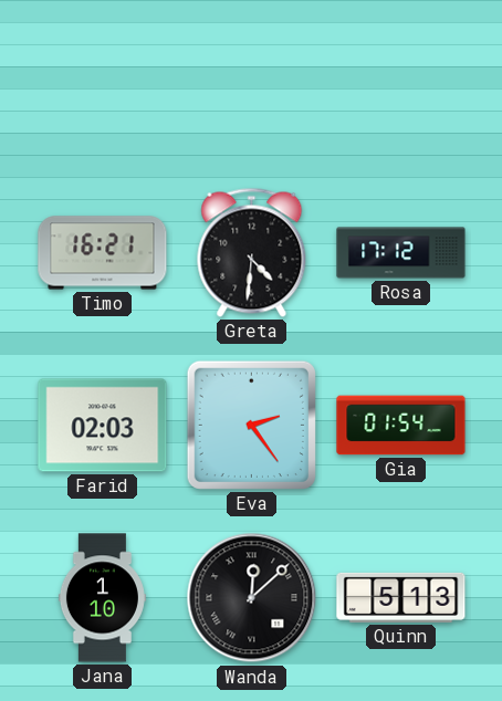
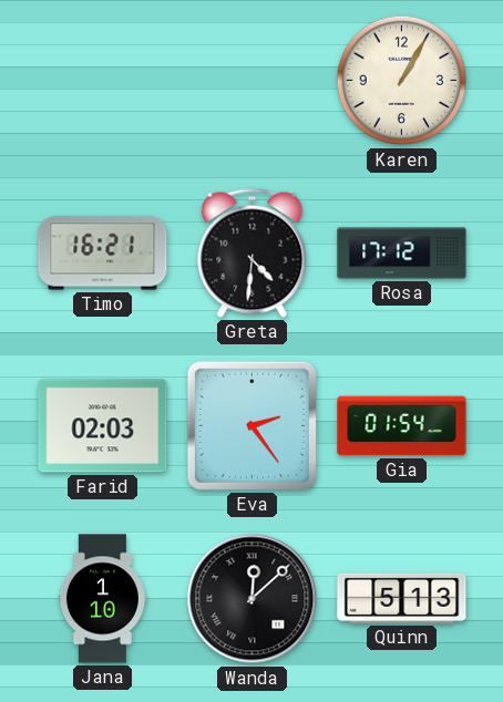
Karen: none -> 1:05 (402, 81)
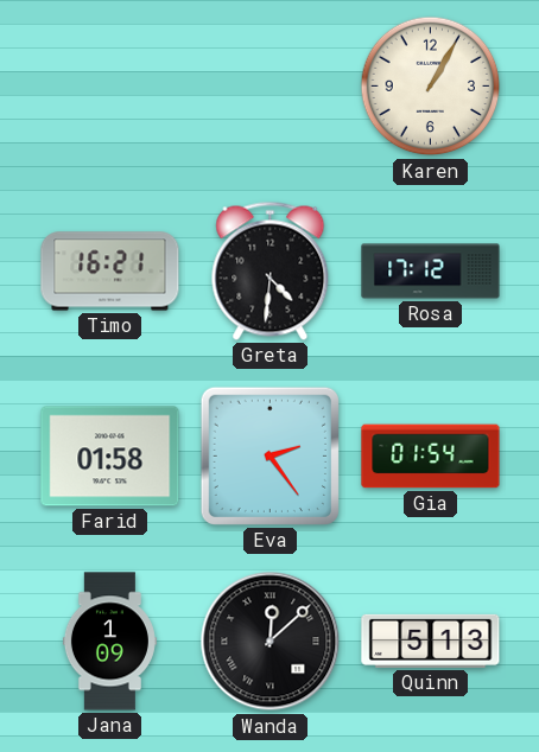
Farid: 02:03 -> 01:58 (110, 457)
Jana: 1:10 -> 1:09 (109, 642)
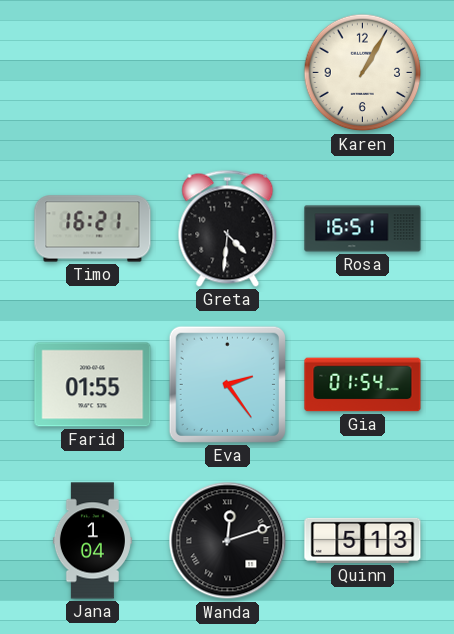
Rosa: 17:12 -> 16:51 (363, 229)
Farid: 01:58 -> 01:55 (93, 385)
Jana: 1:09 -> 1:04 (92, 541)
Wanda: 12:08 -> 12:12 (228, 541)
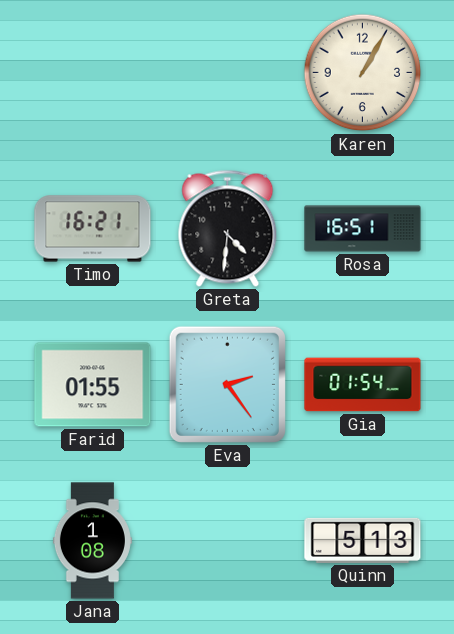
Jana: 1:04 -> 1:08 (92, 541)
Wanda: 12:12 -> none (228, 541)
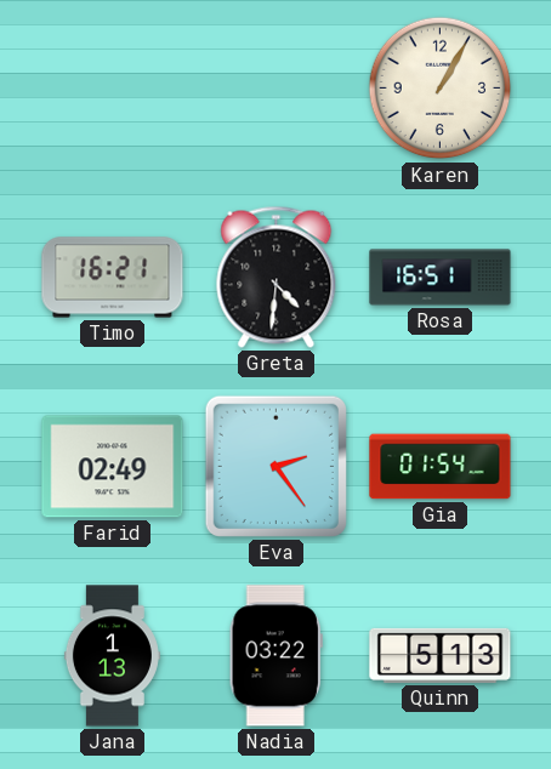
Farid: 01:55 -> 02:49 (113, 467)
Jana: 1:08 -> 1:13 (112, 656)
Nadia: none -> 03:22 (275, 656)
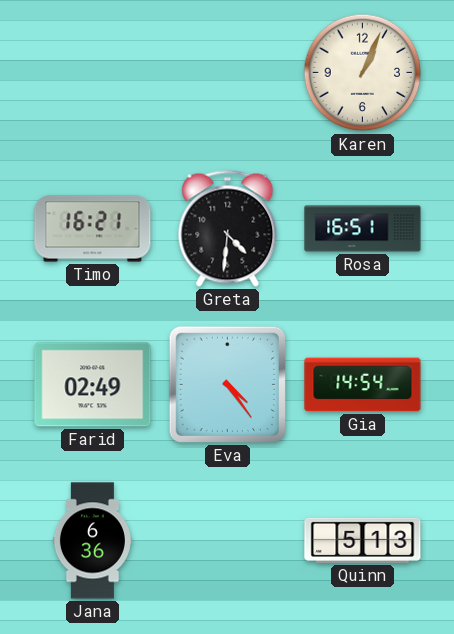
Karen: 1:05 -> 1:04 (363, 73)
Eva: 2:24 -> 4:24 (227, 384)
Gia: 01:54 -> 14:54 (363, 385)
Jana: 1:13 -> 6:36 (92, 541)
Nadia: 03:22 -> none (275, 656)
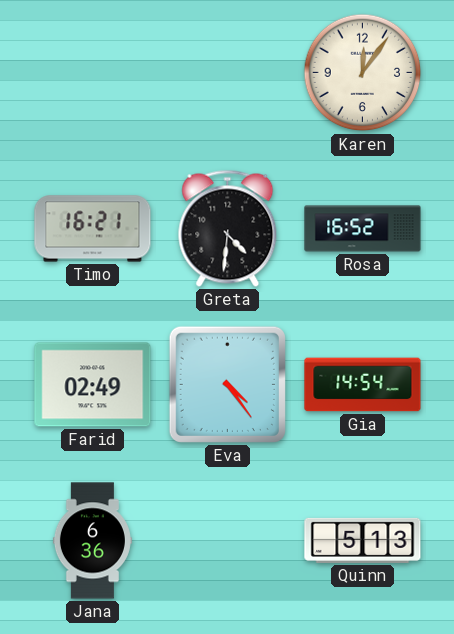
Karen: 1:04 -> 12:06 (363, 73)
Rosa: 16:51 -> 16:52 (363, 229)
